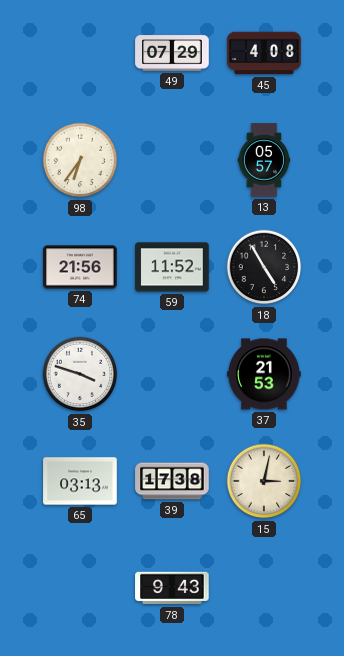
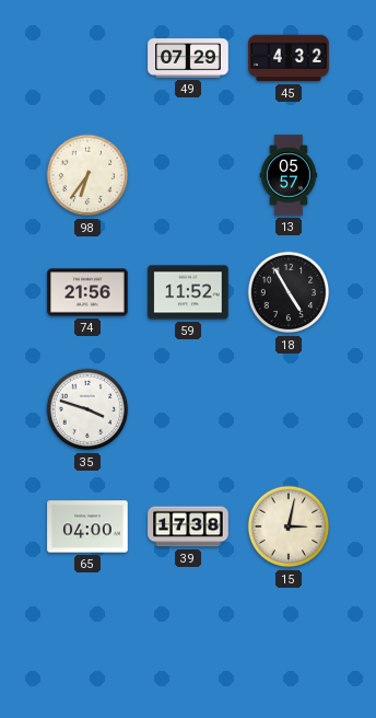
45: 4:08 -> 4:32 (289, 58)
37: 21:53 -> none (264, 374)
65: 03:13 -> 04:00 (87, 526)
78: 9:43 -> none (172, 588)
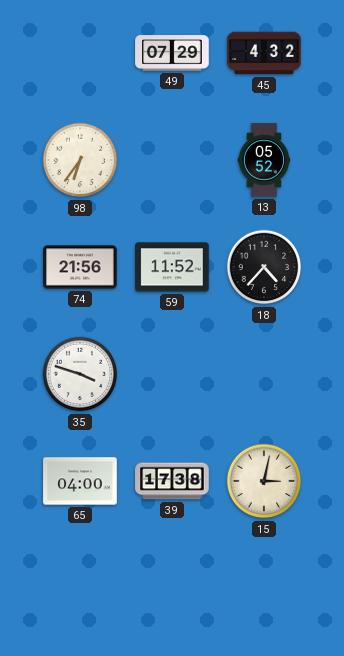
13: 05:57 -> 05:52 (264, 160)
18: 4:55 -> 4:37 (264, 267)
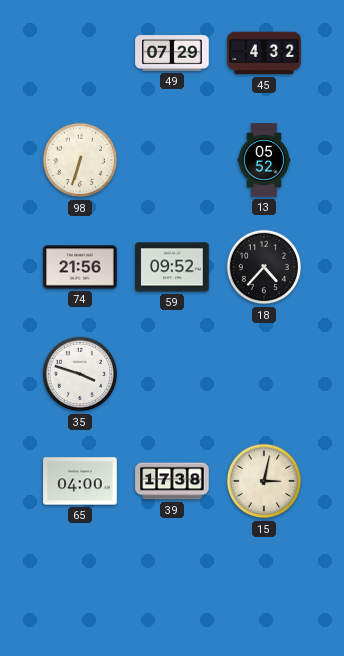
98: 6:36 -> 6:33 (80, 160)
59: 11:52 -> 09:52 (172, 267)
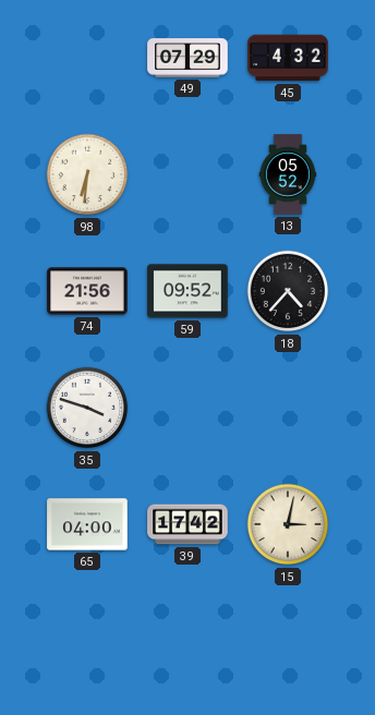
98: 6:33 -> 6:31 (87, 174)
39: 17:38 -> 17:42 (187, 524)
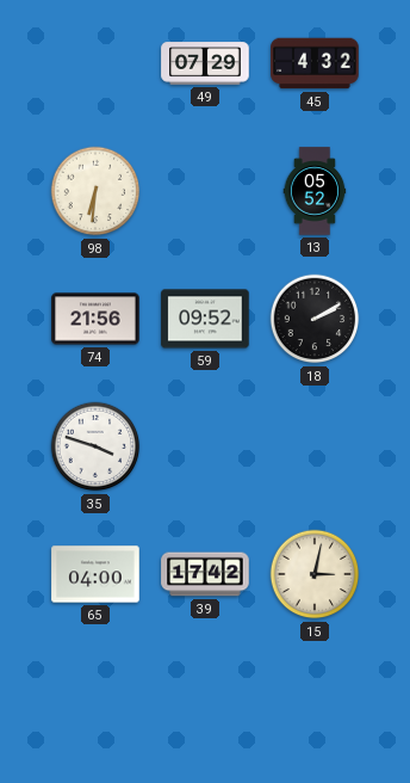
18: 4:37 -> 2:10 (315, 319)
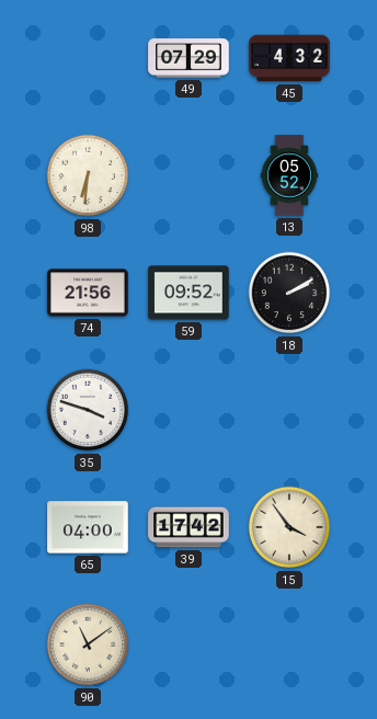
15: 3:02 -> 3:54 (289, 527)
90: none -> 11:09 (88, 644)
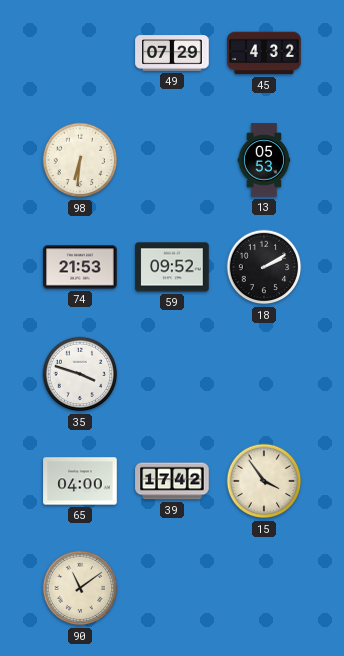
13: 05:52 -> 05:53 (264, 160)
74: 21:56 -> 21:53 (80, 267)
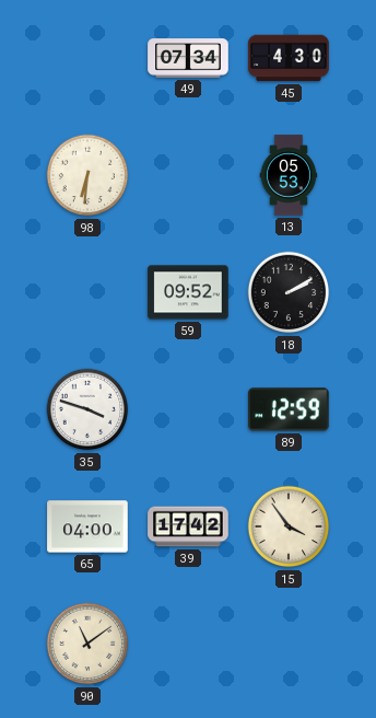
49: 07:29 -> 07:34 (188, 58)
45: 4:32 -> 4:30 (289, 58)
74: 21:53 -> none (80, 267)
89: none -> 12:59 (289, 409)
